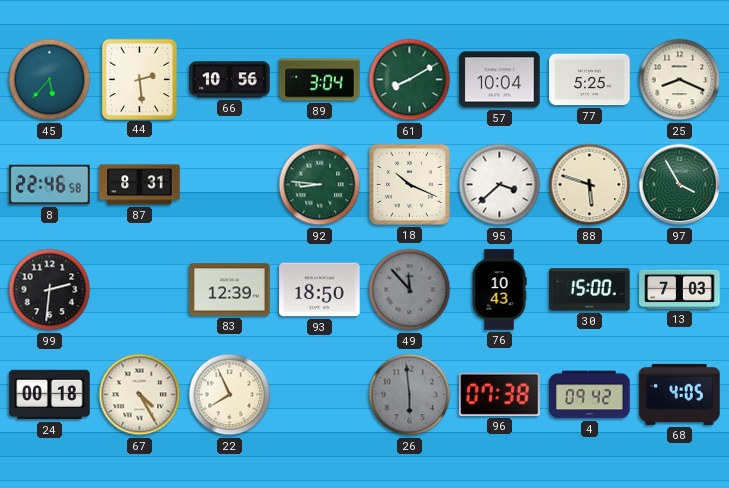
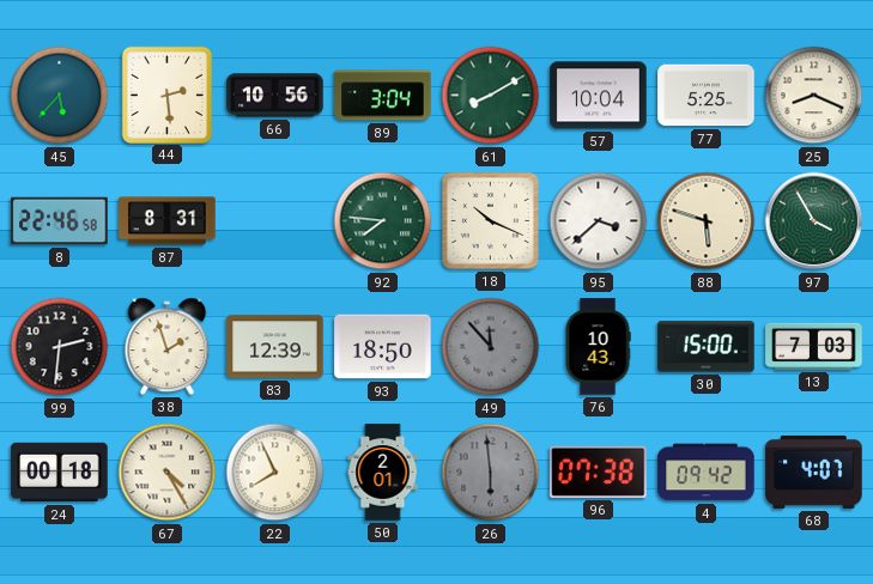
92: 8:46 -> 7:46 (383, 221)
38: none -> 1:57 (168, 346)
50: none -> 2:01 (383, 473)
68: 4:05 -> 4:07 (814, 472)
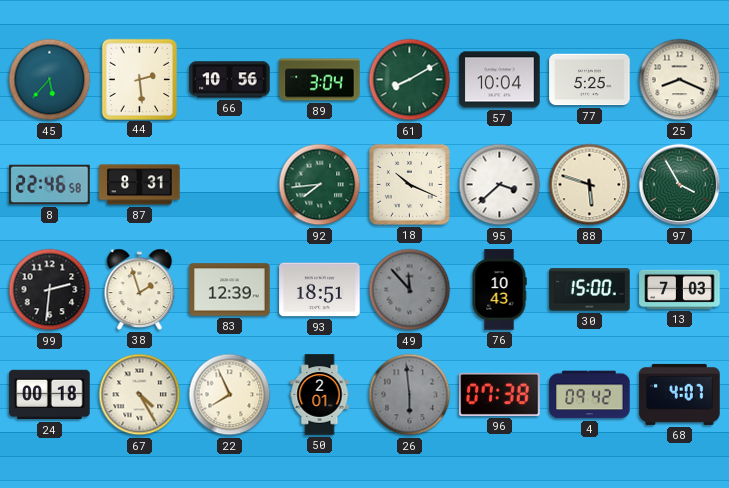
92: 7:46 -> 7:44 (320, 185)
93: 18:50 -> 18:51 (320, 290)
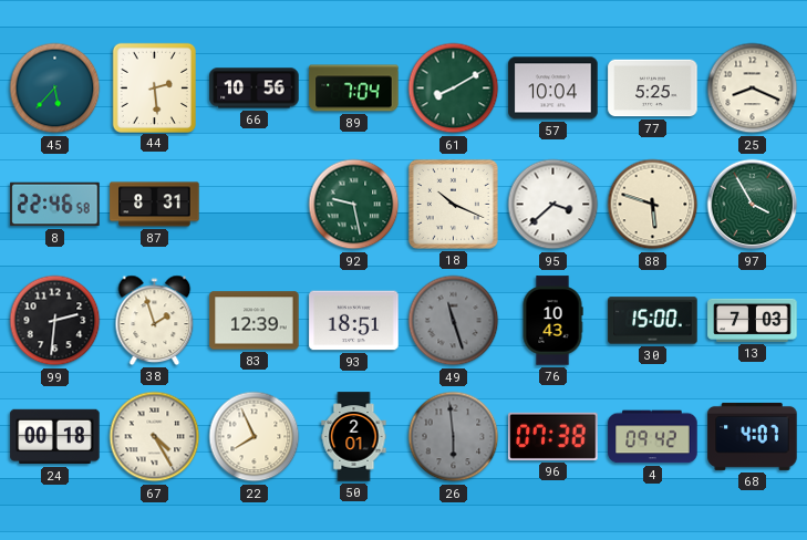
89: 3:04 -> 7:04 (354, 89)
92: 7:44 -> 9:28 (354, 205)
49: 11:53 -> 11:27 (454, 321)
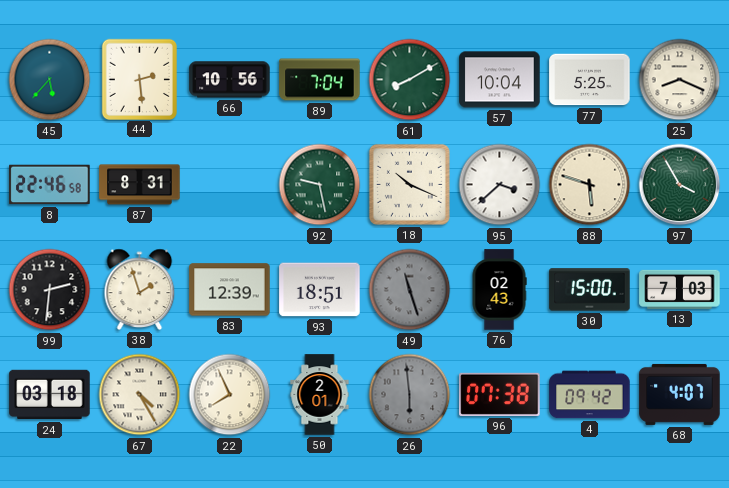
76: 10:43 -> 02:43 (499, 290)
24: 00:18 -> 03:18 (50, 395)
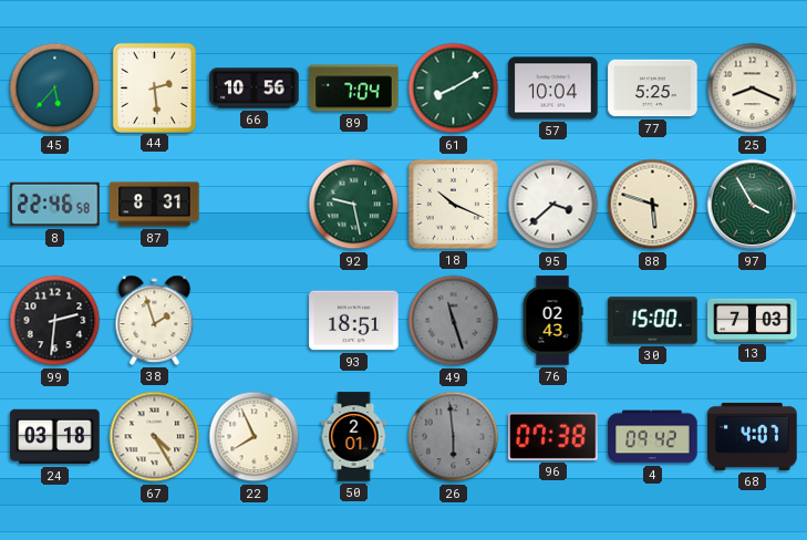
83: 12:39 -> none (230, 290)
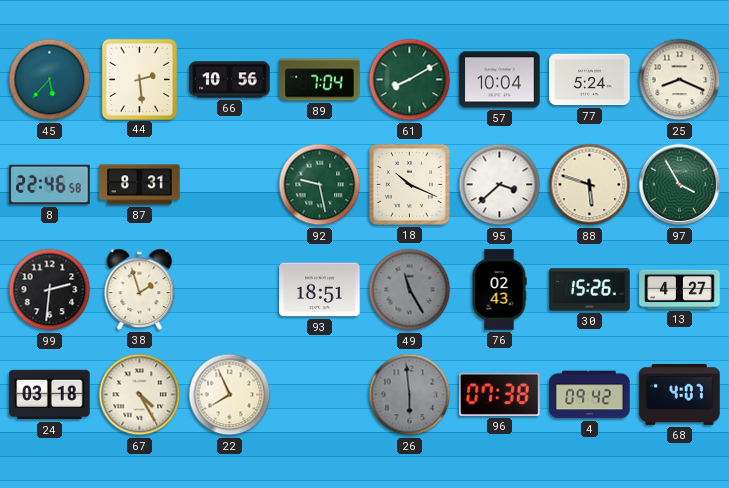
77: 5:25 -> 5:24 (590, 80)
49: 11:27 -> 11:25 (410, 290)
30: 15:00 -> 15:26 (590, 290)
13: 7:03 -> 4:27 (680, 289)
50: 2:01 -> none (354, 437)
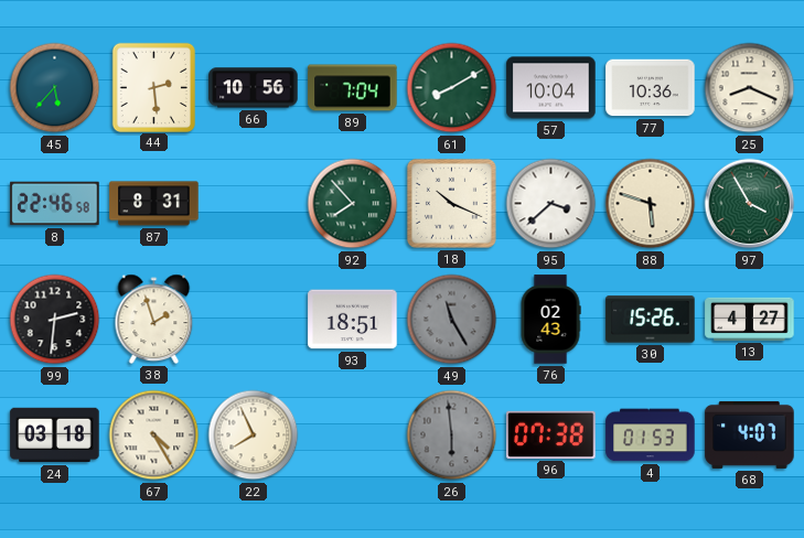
77: 5:24 -> 10:36 (651, 88)
92: 9:28 -> 7:53 (353, 204)
4: 09:42 -> 01:53 (651, 435)
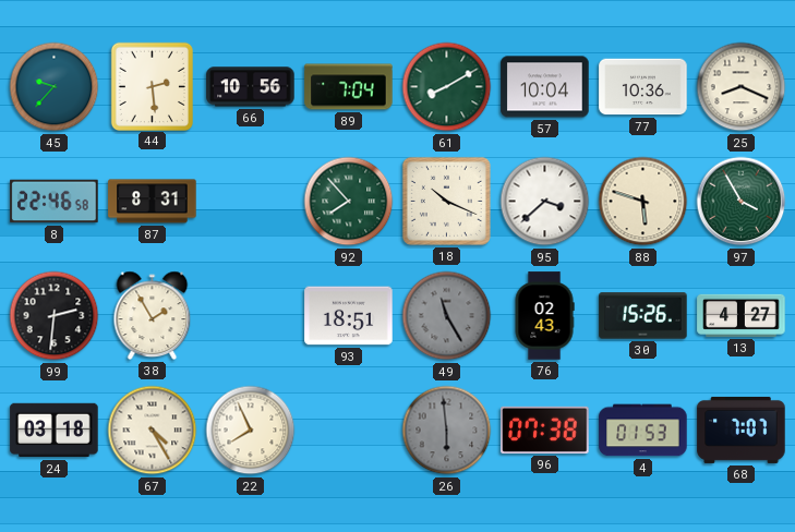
45: 5:37 -> 9:37 (55, 87)
38: 1:57 -> 1:55 (153, 315)
68: 4:07 -> 7:07 (742, 430)
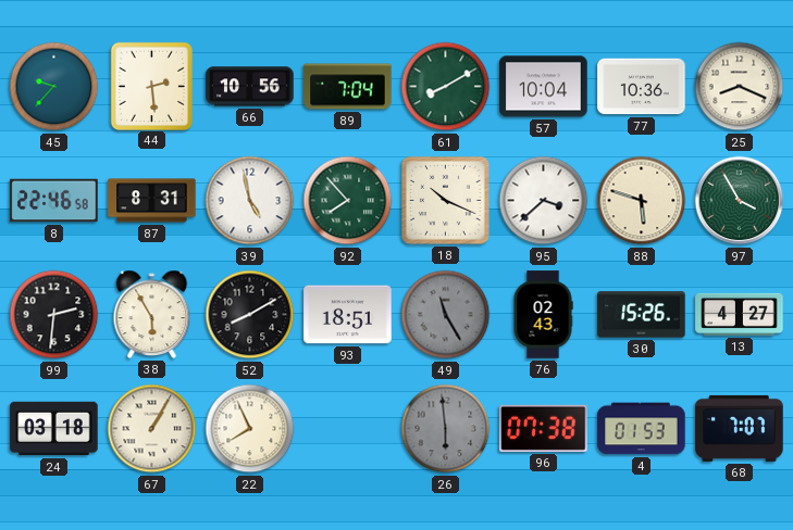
39: none -> 4:58 (250, 201)
38: 1:55 -> 5:55 (152, 314)
52: none -> 8:10 (250, 315)
67: 4:25 -> 1:05 (152, 429)
